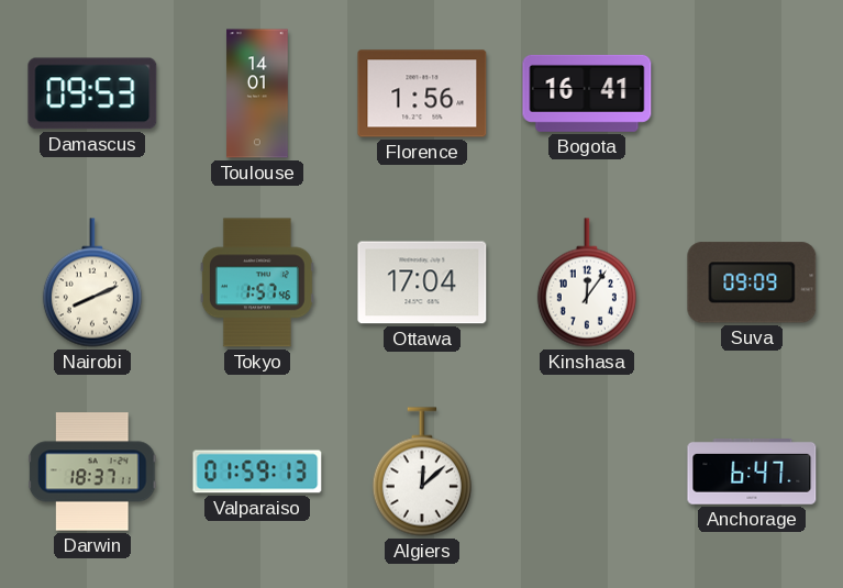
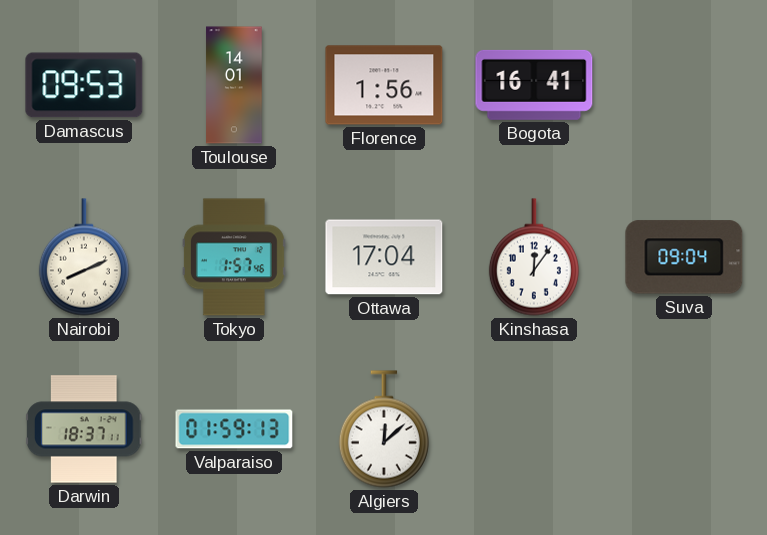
Suva: 09:09 -> 09:04 (684, 257)
Anchorage: 6:47 -> none (752, 473)
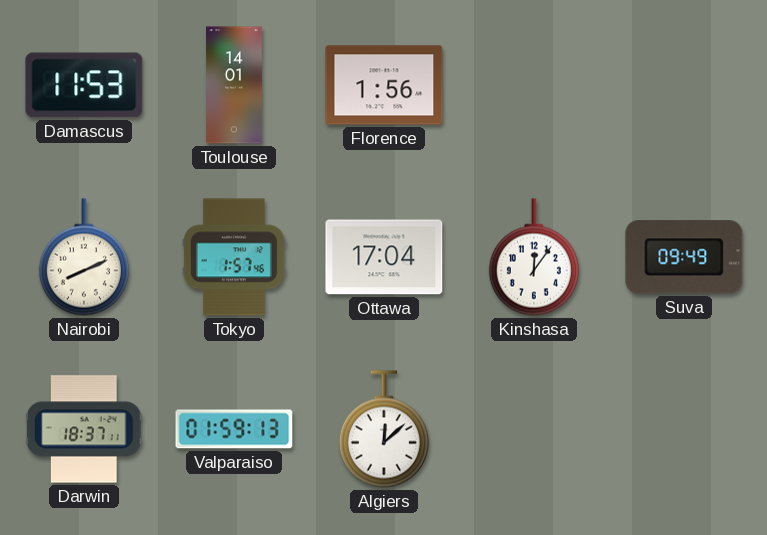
Damascus: 09:53 -> 11:53 (84, 85)
Bogota: 16:41 -> none (534, 85)
Suva: 09:04 -> 09:49 (684, 257)
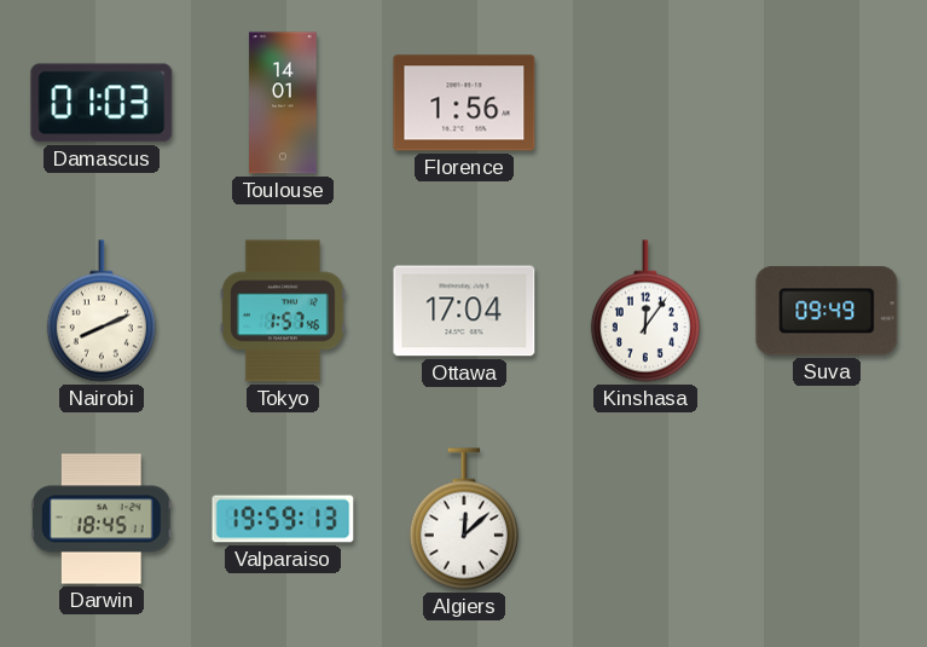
Damascus: 11:53 -> 01:03 (102, 103)
Darwin: 18:37 -> 18:45 (102, 519)
Valparaiso: 01:59 -> 19:59 (283, 519)
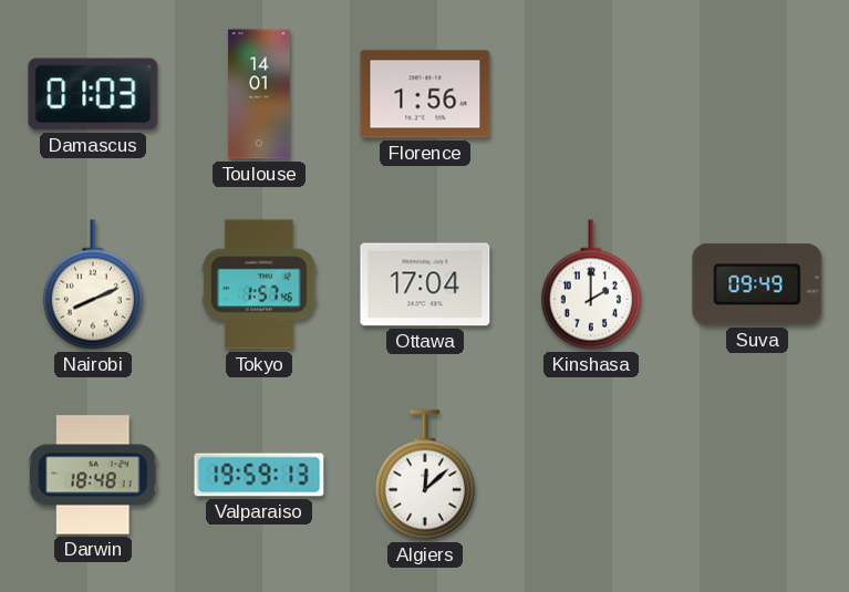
Kinshasa: 12:06 -> 2:00 (591, 284)
Darwin: 18:45 -> 18:48 (93, 475)
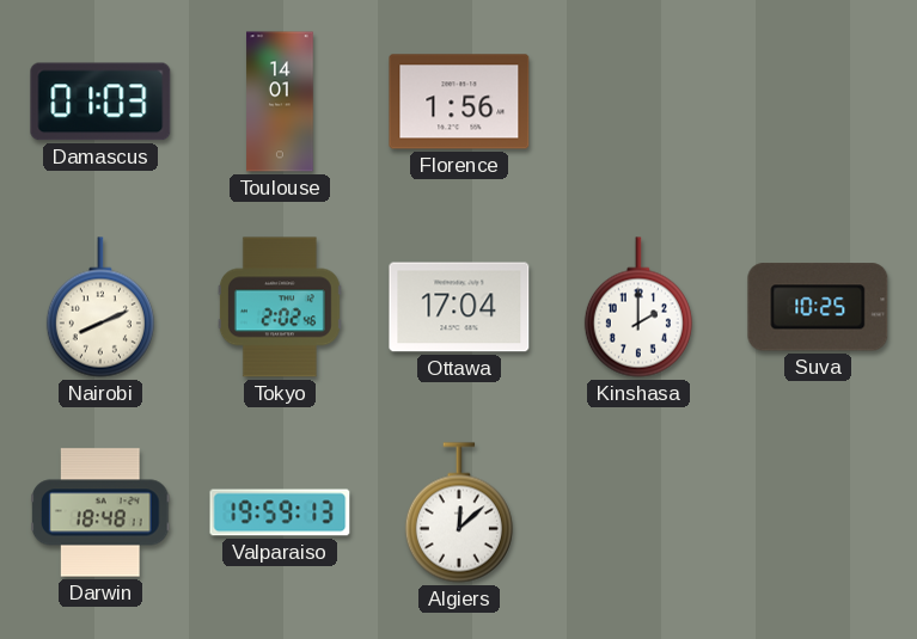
Tokyo: 1:57 -> 2:02 (280, 307)
Suva: 09:49 -> 10:25 (818, 307)
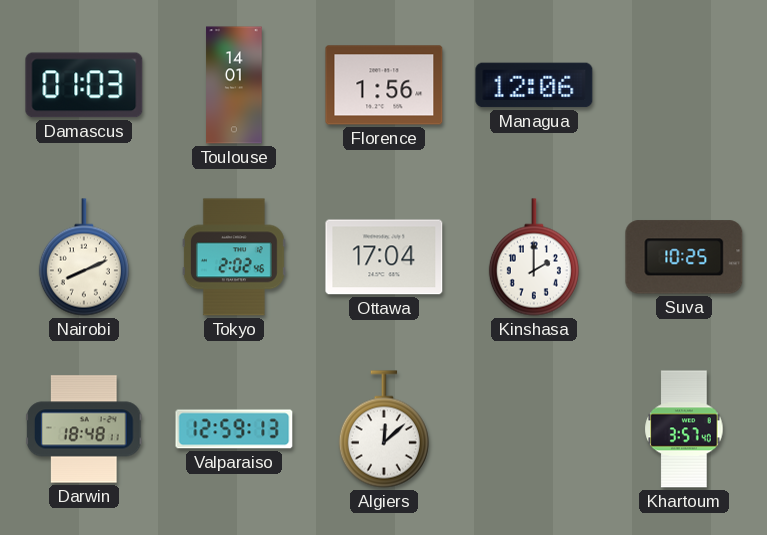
Managua: none -> 12:06 (534, 85)
Valparaiso: 19:59 -> 12:59 (234, 429)
Khartoum: none -> 3:57 (684, 429)
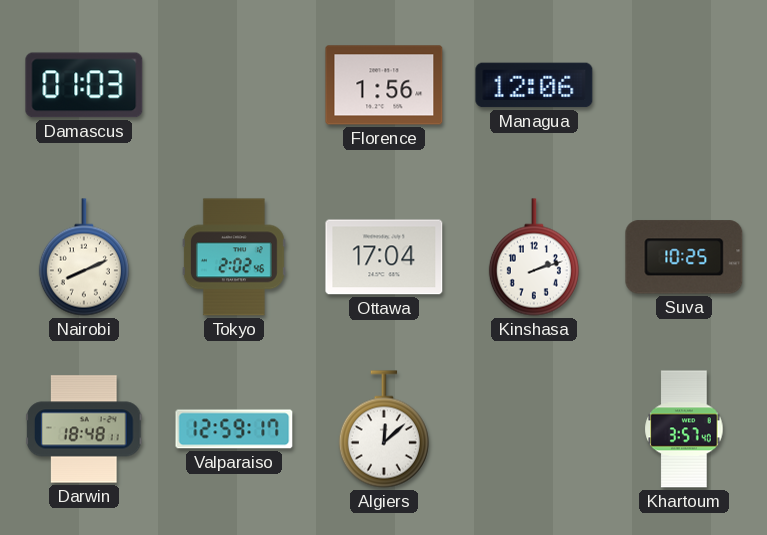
Toulouse: 14:01 -> none (234, 85)
Kinshasa: 2:00 -> 2:12 (534, 257)
Valparaiso: 12:59:13 -> 12:59:17 (234, 429)
